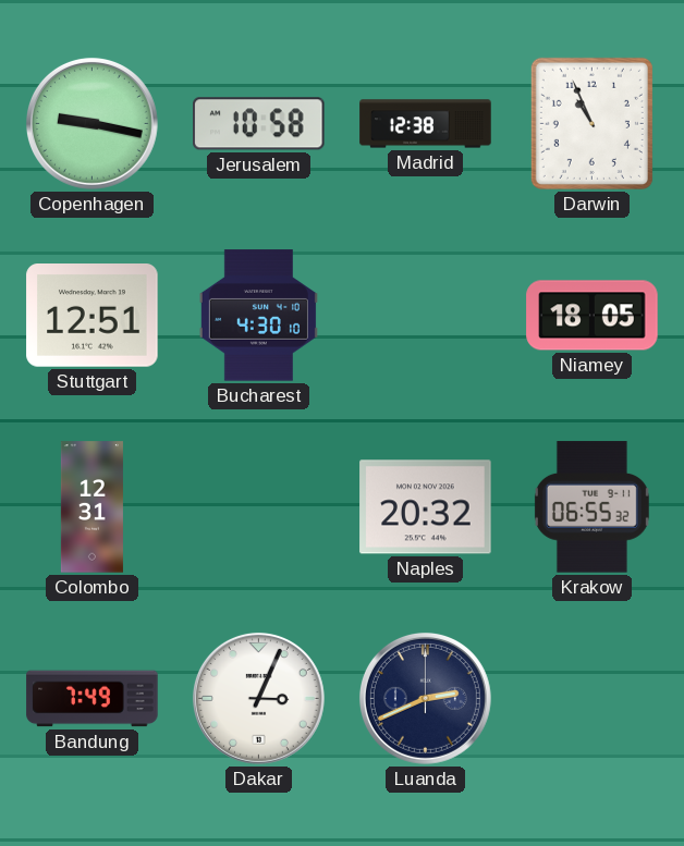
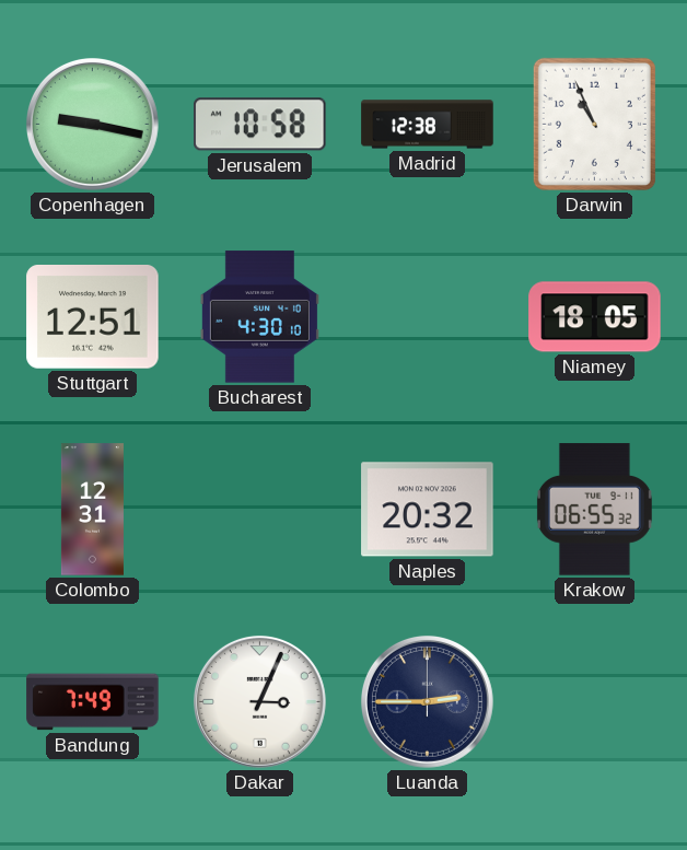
Luanda: 2:41 -> 2:45 (427, 701)
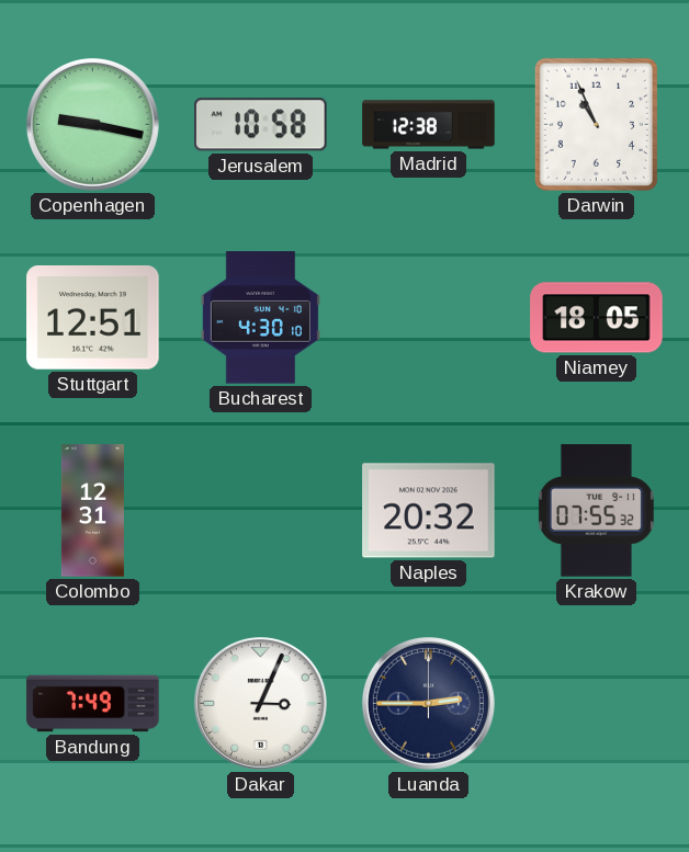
Krakow: 06:55 -> 07:55 (596, 511)
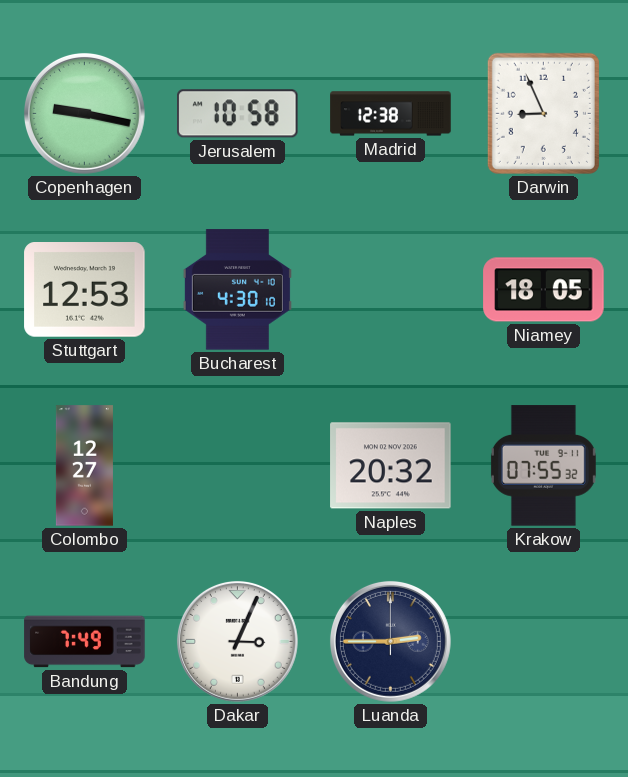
Darwin: 10:56 -> 8:56 (543, 113)
Stuttgart: 12:51 -> 12:53 (85, 290)
Colombo: 12:31 -> 12:27 (84, 466)
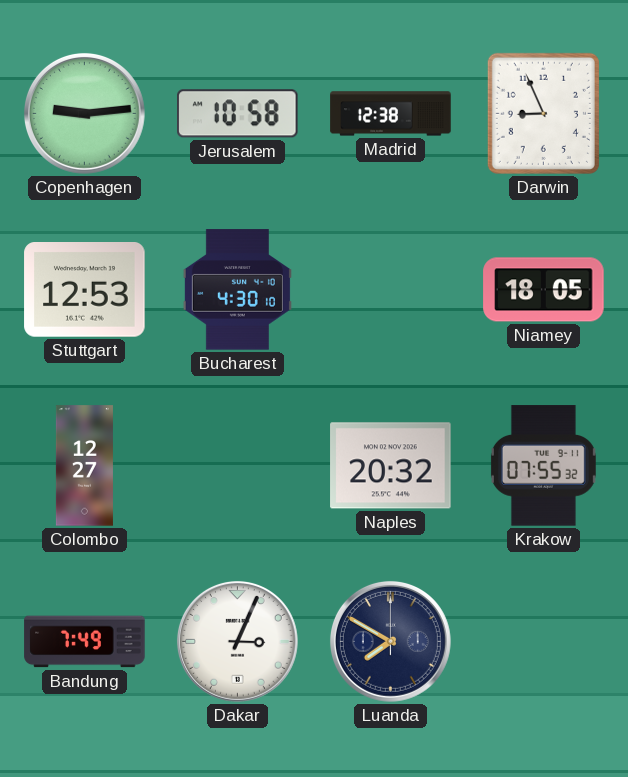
Copenhagen: 9:17 -> 9:14 (84, 113)
Luanda: 2:45 -> 7:50 (390, 641)
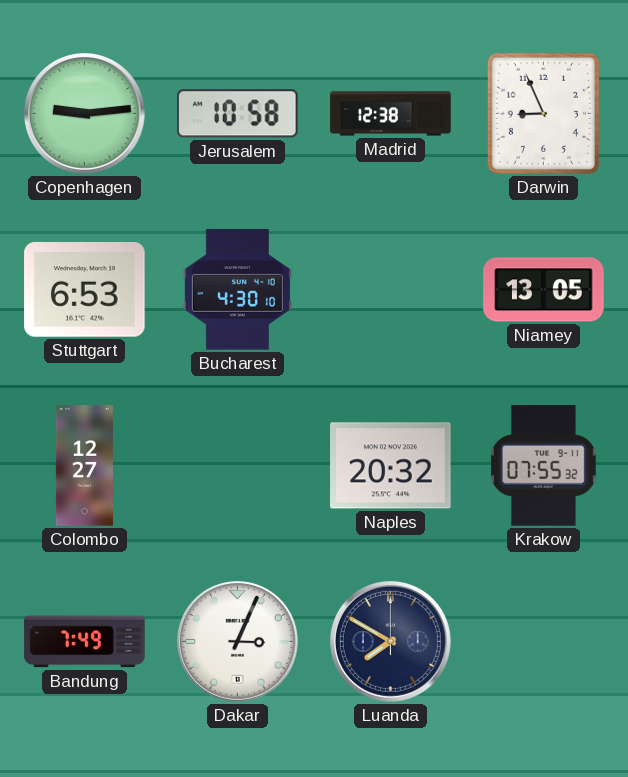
Stuttgart: 12:53 -> 6:53 (85, 290)
Niamey: 18:05 -> 13:05 (544, 290)
